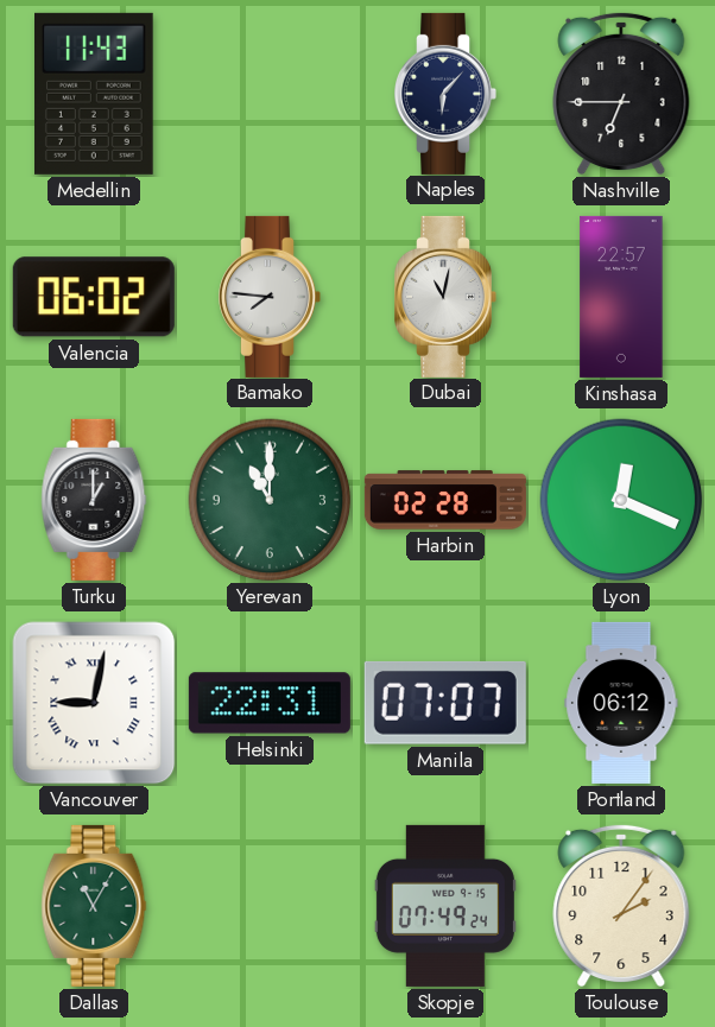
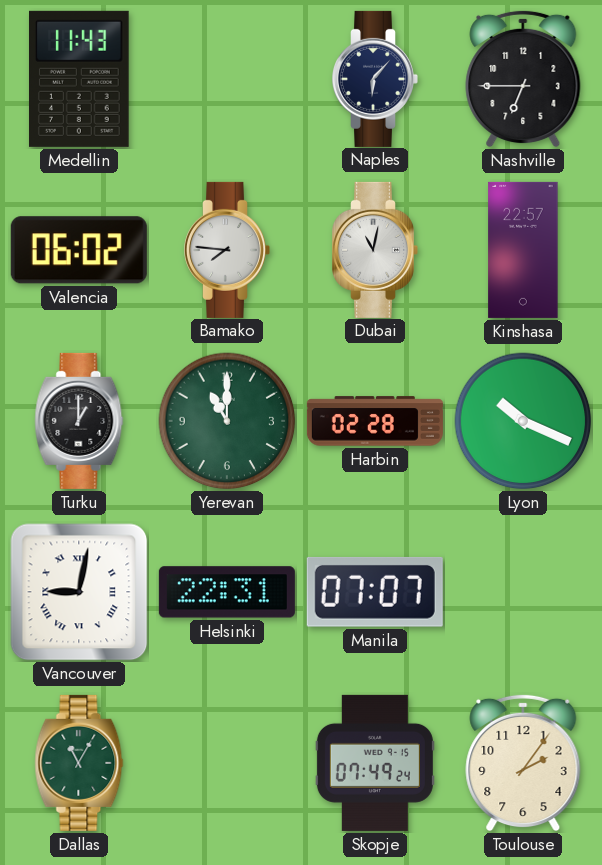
Lyon: 12:19 -> 10:19 (523, 421)
Portland: 06:12 -> none (621, 703)
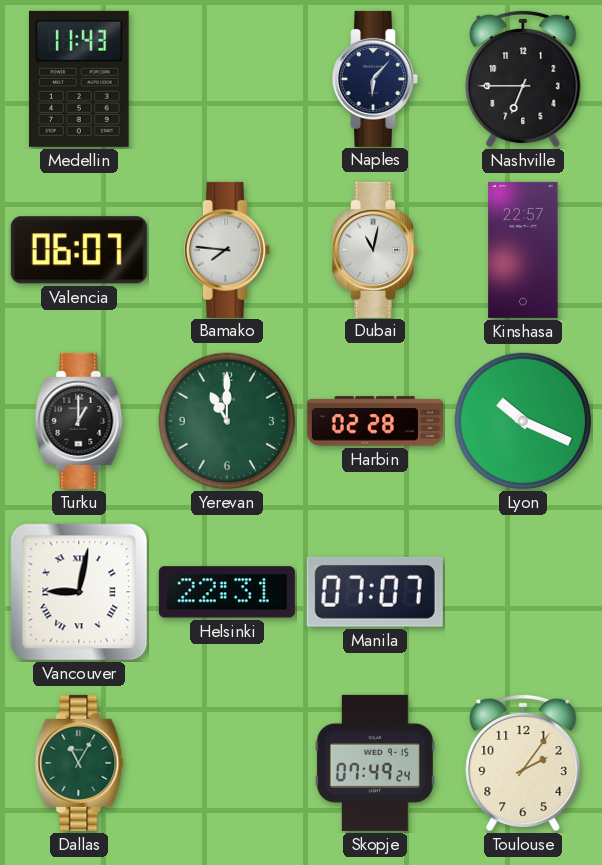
Valencia: 06:02 -> 06:07 (79, 250)
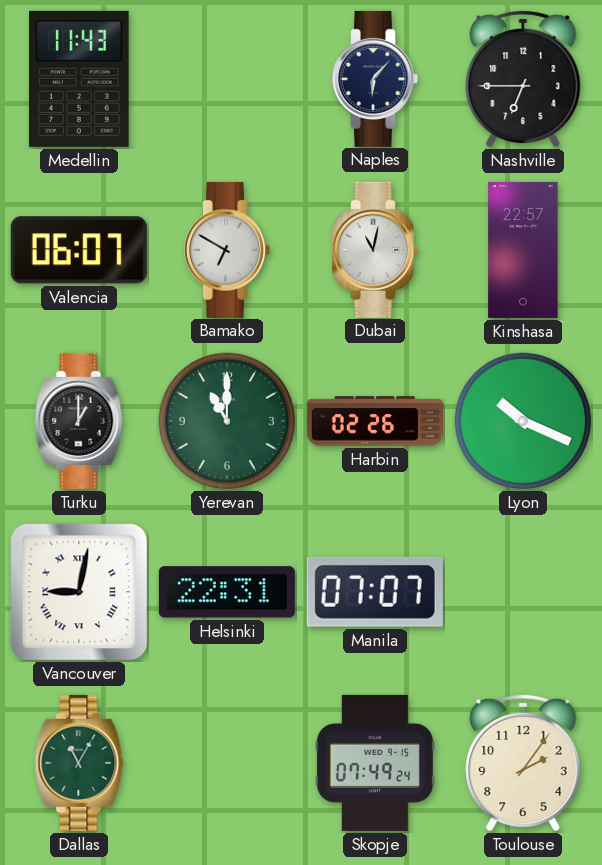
Bamako: 7:46 -> 6:50 (227, 250)
Harbin: 02:28 -> 02:26 (375, 421)
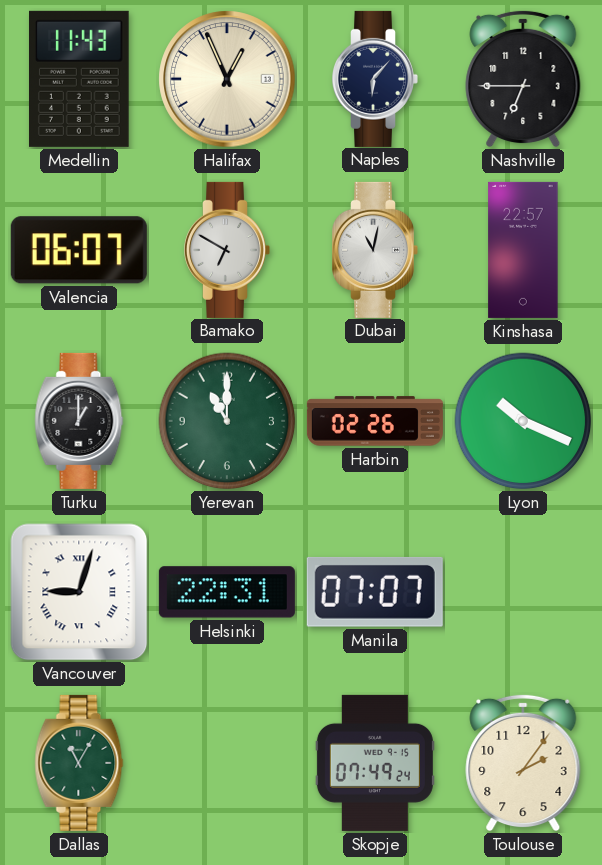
Halifax: none -> 12:56 (227, 79)
Vancouver: 9:02 -> 9:03 (79, 592)
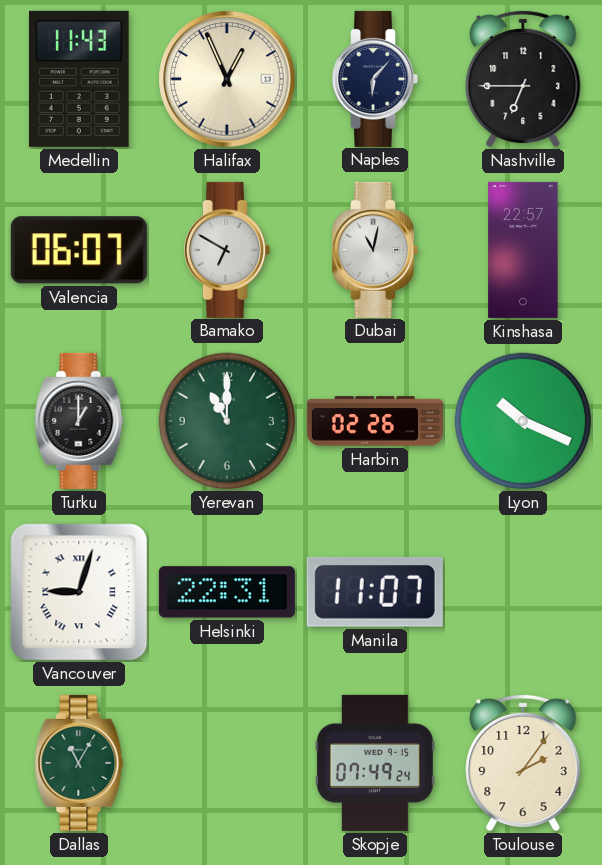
Manila: 07:07 -> 11:07 (375, 592)
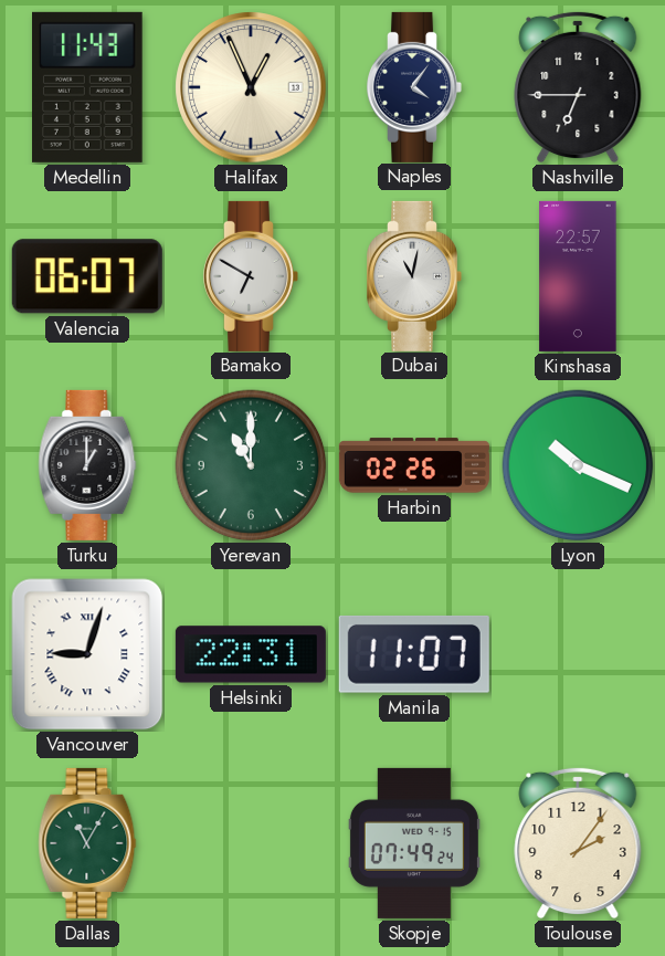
Naples: 6:07 -> 4:06 (414, 87)
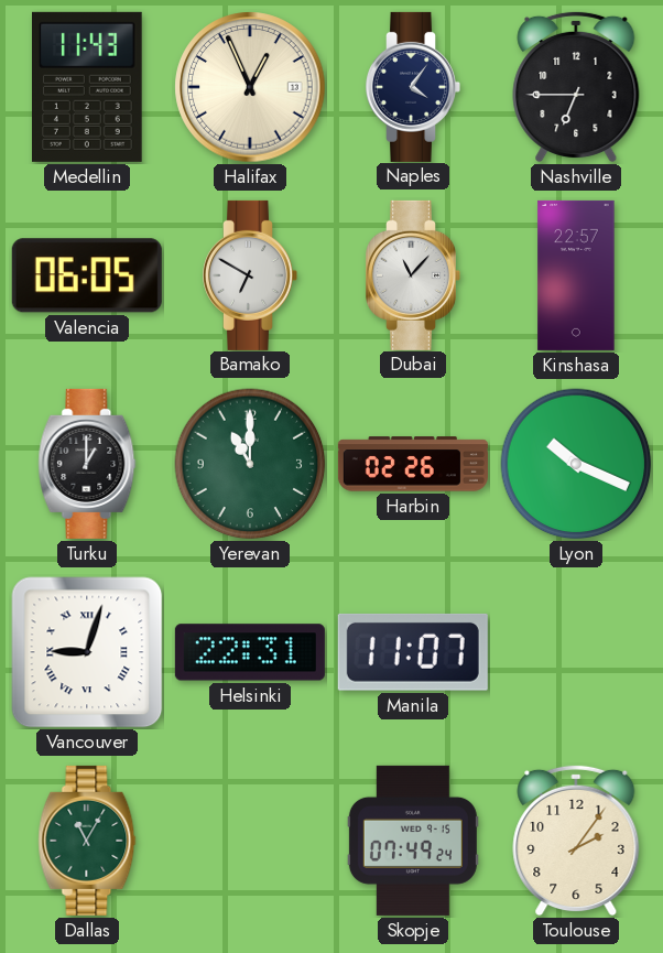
Valencia: 06:07 -> 06:05 (87, 275)
Dubai: 11:02 -> 11:07 (413, 275)
